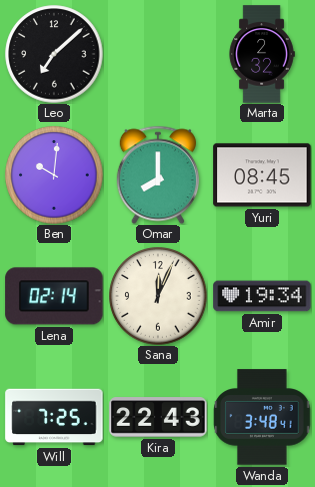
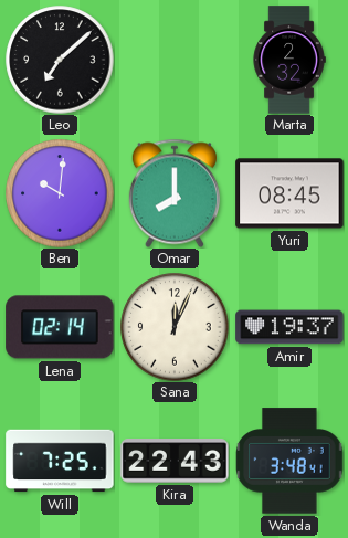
Amir: 19:34 -> 19:37 (289, 327)
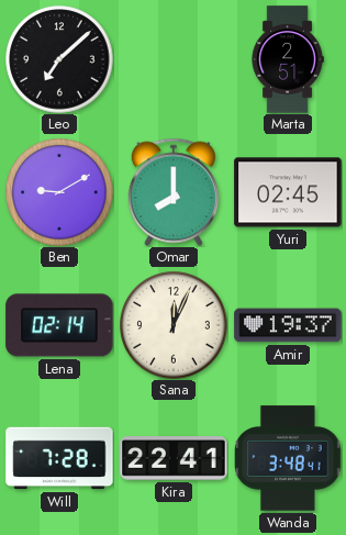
Marta: 2:32 -> 2:51 (288, 59)
Ben: 10:01 -> 9:10 (59, 192)
Yuri: 08:45 -> 02:45 (288, 192)
Will: 7:25 -> 7:28 (59, 458)
Kira: 22:43 -> 22:41 (174, 458)
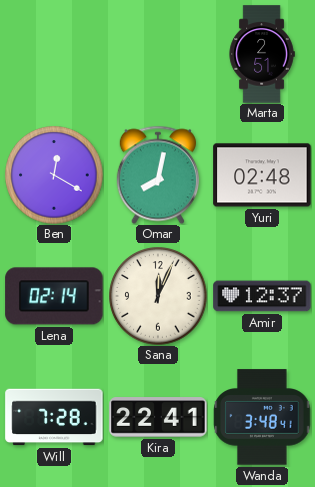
Leo: 7:08 -> none (59, 59)
Ben: 9:10 -> 12:20 (54, 175)
Omar: 8:00 -> 8:02 (158, 175)
Yuri: 02:45 -> 02:48 (262, 175)
Amir: 19:37 -> 12:37 (262, 296)
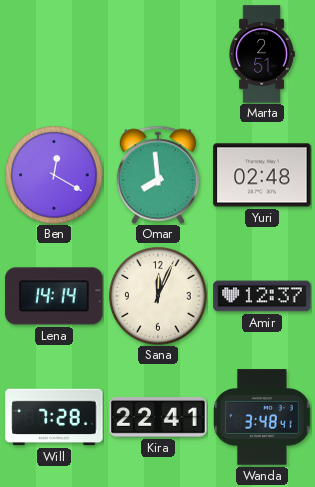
Omar: 8:02 -> 7:59 (158, 175)
Lena: 02:14 -> 14:14 (54, 296)
